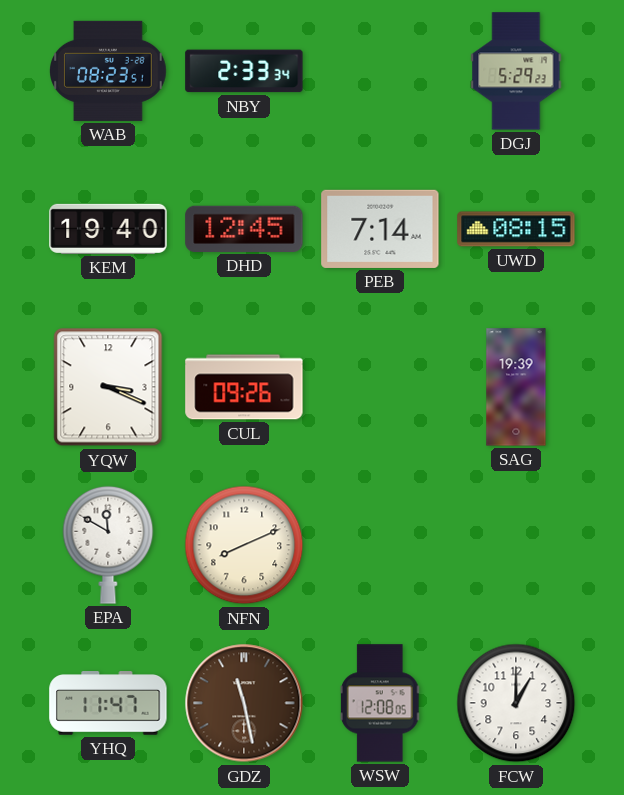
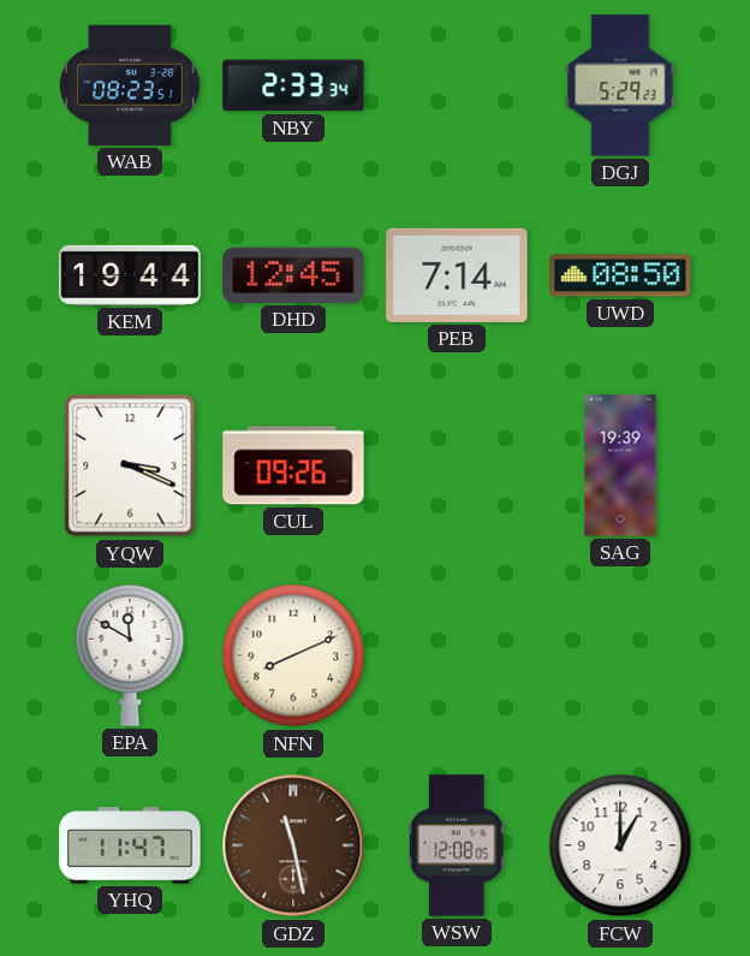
KEM: 19:40 -> 19:44 (130, 275)
UWD: 08:15 -> 08:50 (620, 275)
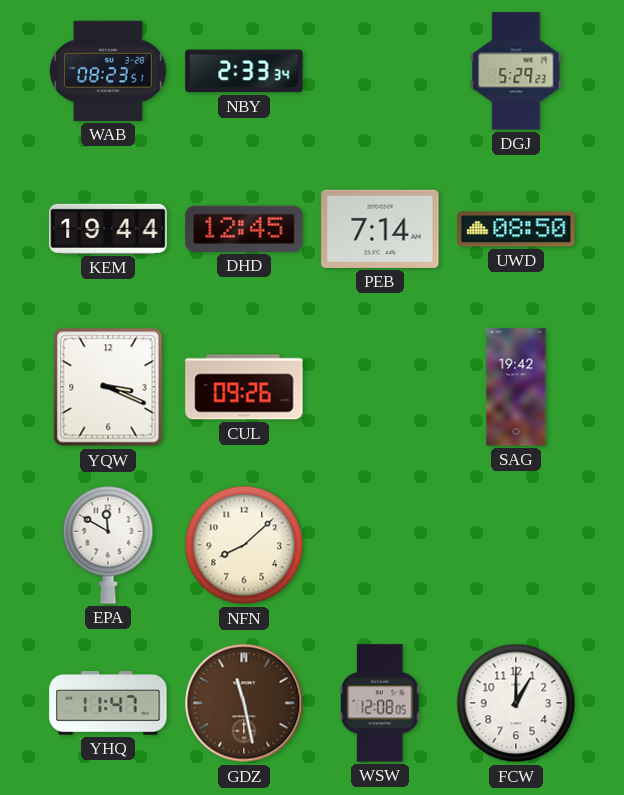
SAG: 19:39 -> 19:42 (516, 387)
NFN: 8:11 -> 8:08 (244, 545)
